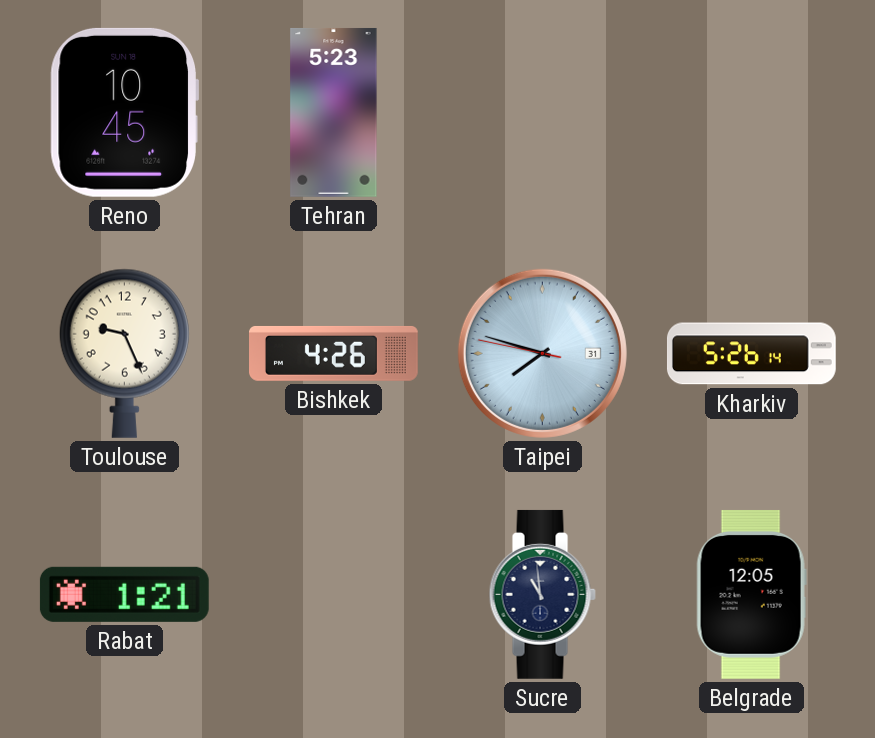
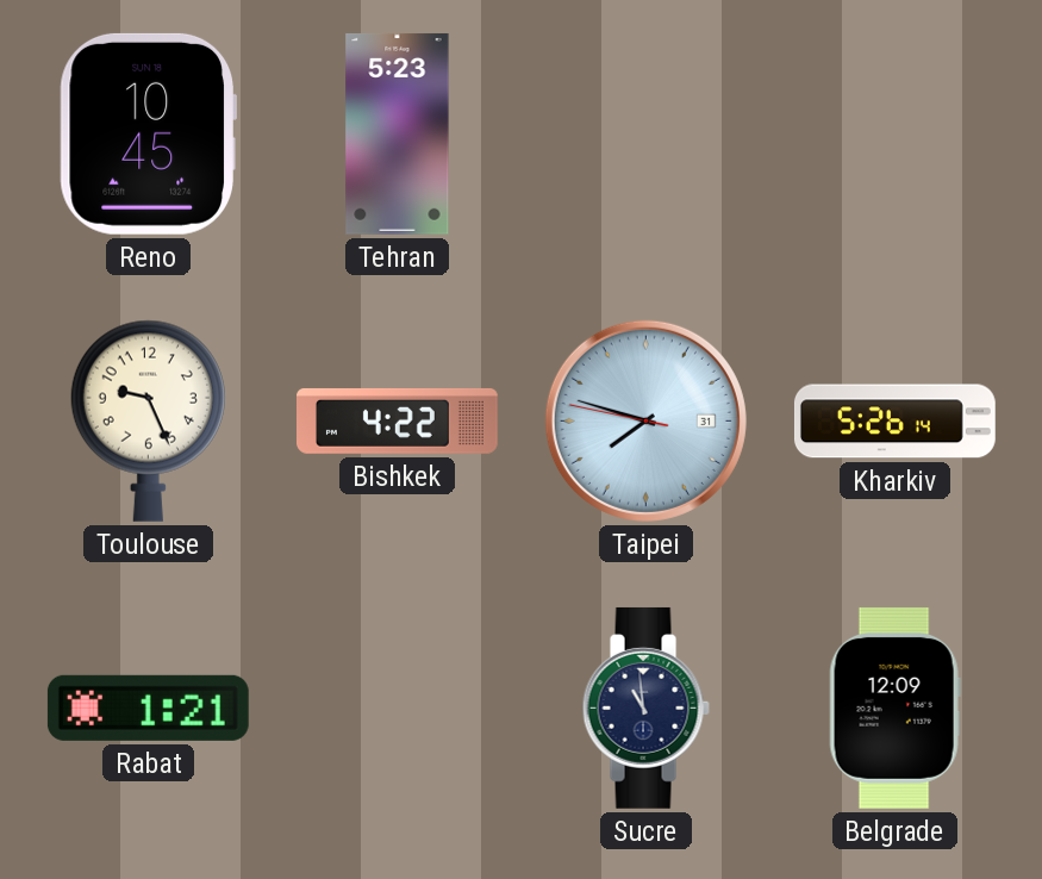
Bishkek: 4:26 -> 4:22 (398, 420)
Belgrade: 12:05 -> 12:09 (894, 707)
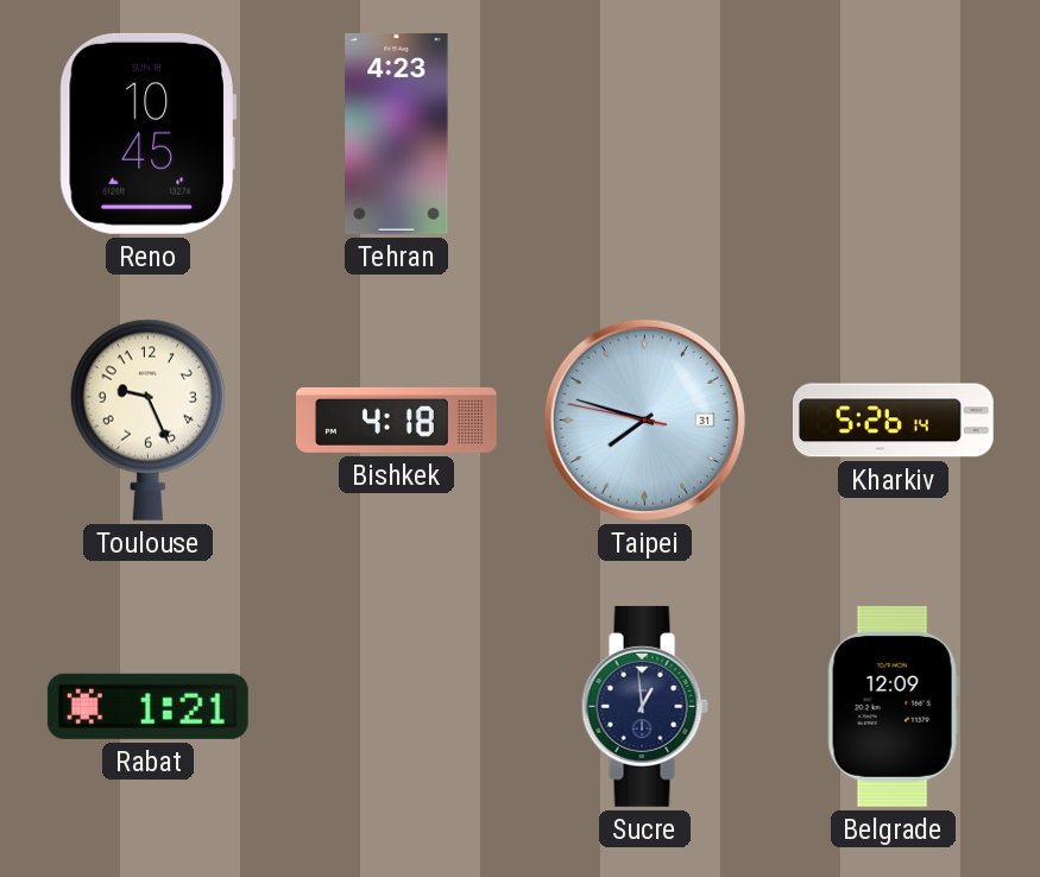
Tehran: 5:23 -> 4:23 (397, 133)
Bishkek: 4:22 -> 4:18 (397, 419)
Sucre: 10:59 -> 12:59 (644, 706)
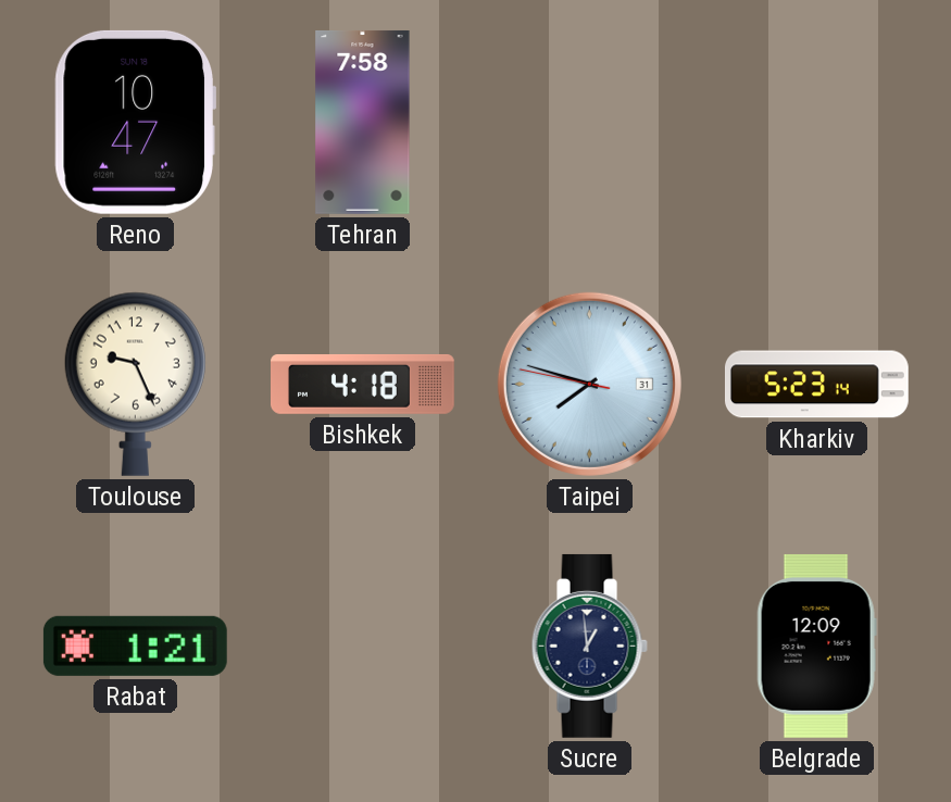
Reno: 10:45 -> 10:47 (135, 122)
Tehran: 4:23 -> 7:58 (363, 122)
Kharkiv: 5:26 -> 5:23 (816, 385)
